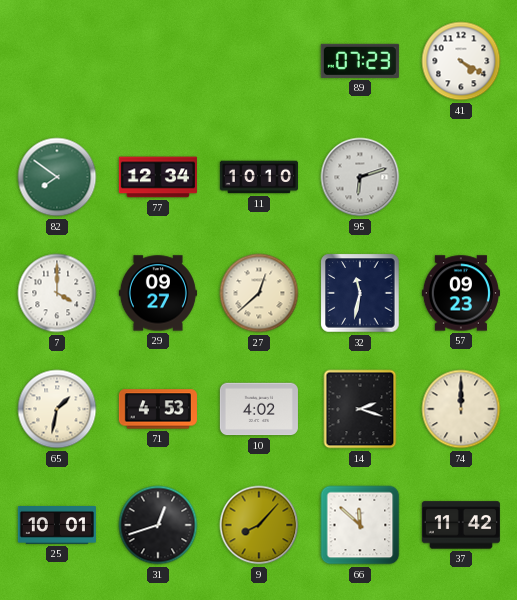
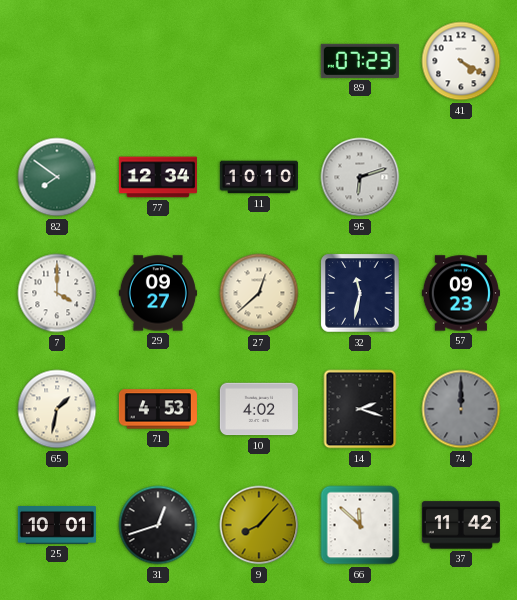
74 dial: cream -> grey (461, 409)
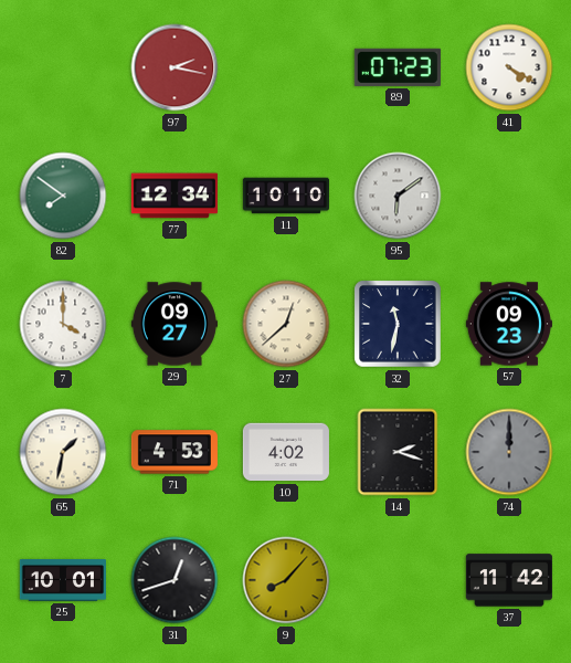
97: none -> 2:17 (175, 67)
95: 6:12 -> 6:09 (398, 196)
66: 11:52 -> none (360, 525)
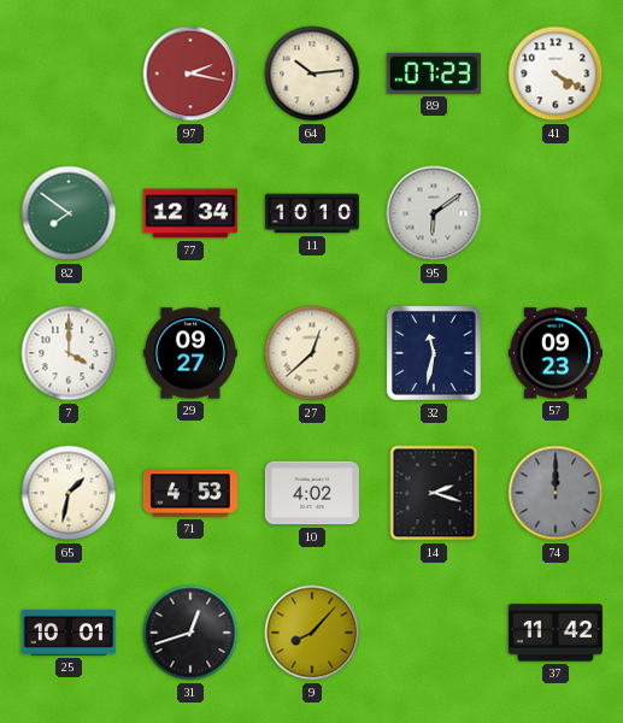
64: none -> 10:14 (312, 74)
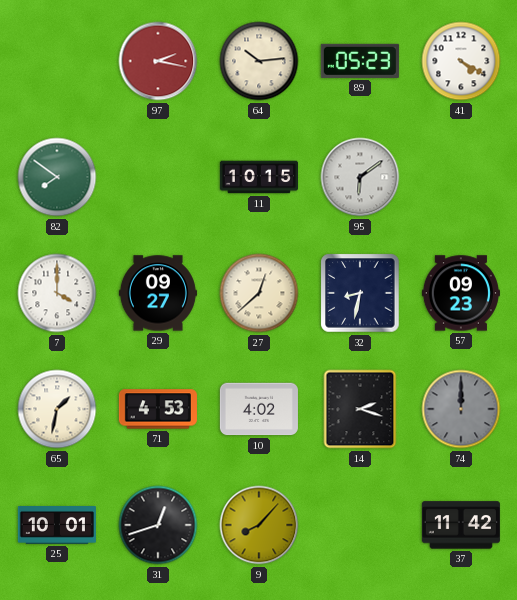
89: 07:23 -> 05:23 (360, 61)
77: 12:34 -> none (190, 213)
11: 10:10 -> 10:15 (259, 177)
32: 11:32 -> 8:32 (360, 293)
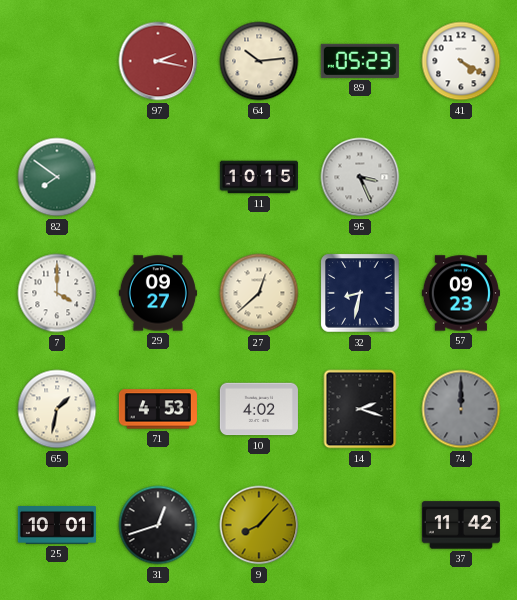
95: 6:09 -> 3:26 (360, 177)
